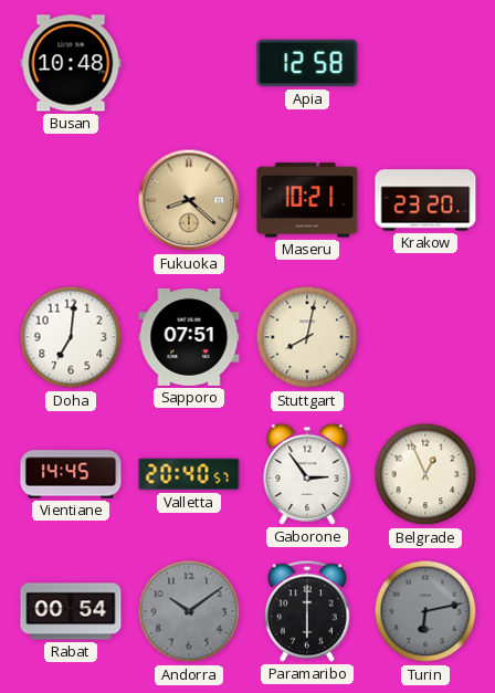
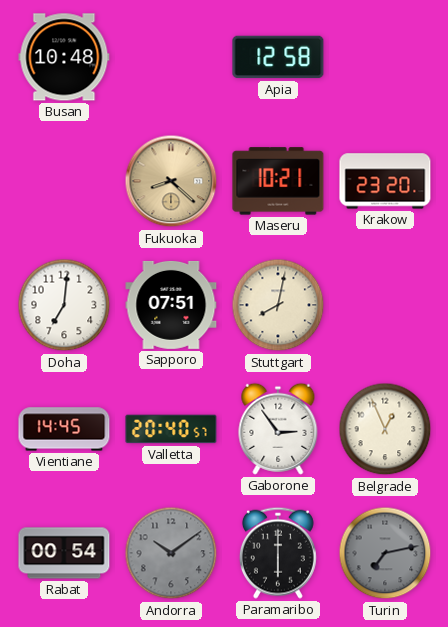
Turin: 6:13 -> 7:13 (385, 553)
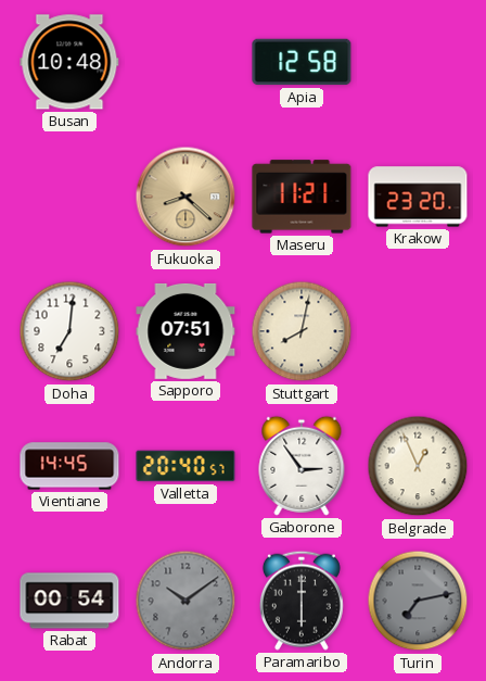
Maseru: 10:21 -> 11:21 (302, 197)
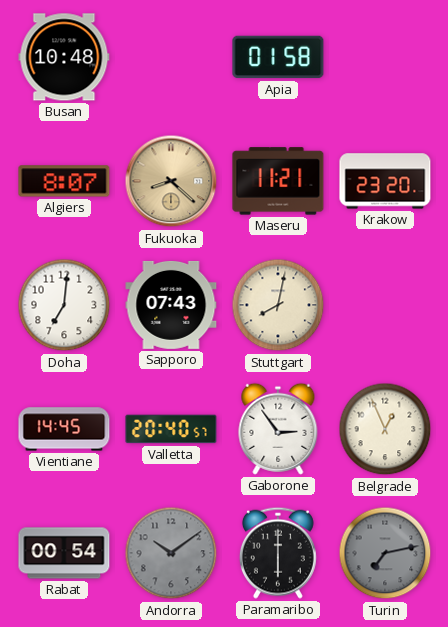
Apia: 12:58 -> 01:58 (278, 57)
Algiers: none -> 8:07 (64, 181)
Sapporo: 07:51 -> 07:43 (171, 305)
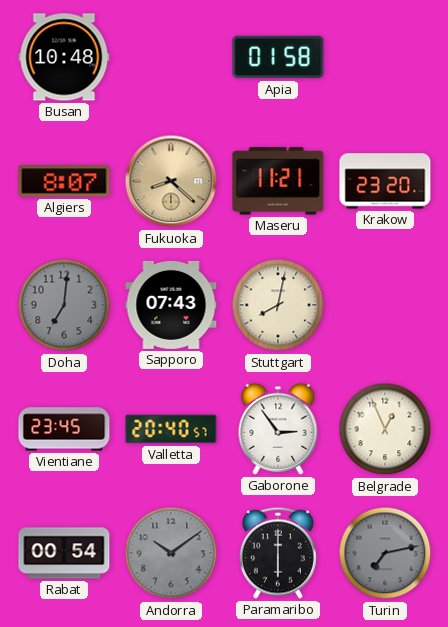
Doha dial: white -> grey (64, 305)
Vientiane: 14:45 -> 23:45 (64, 429)
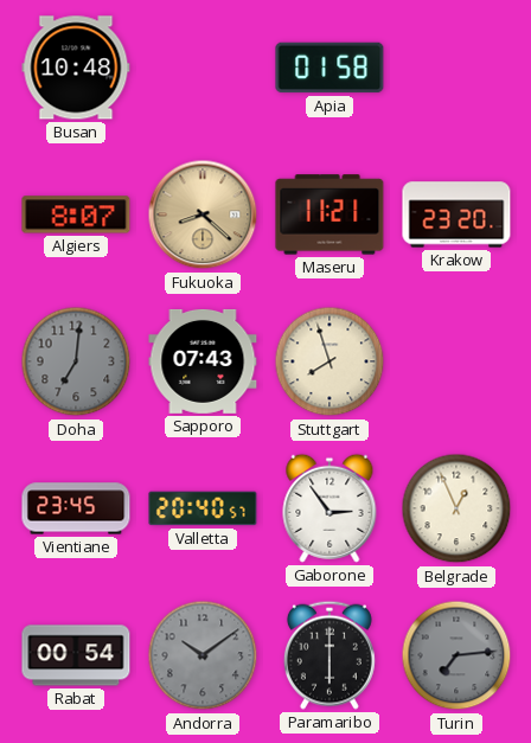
Stuttgart: 8:02 -> 7:57 (330, 361)
Turin: 7:13 -> 7:14 (456, 655)
